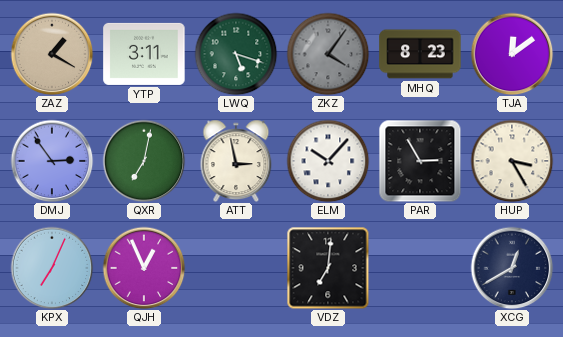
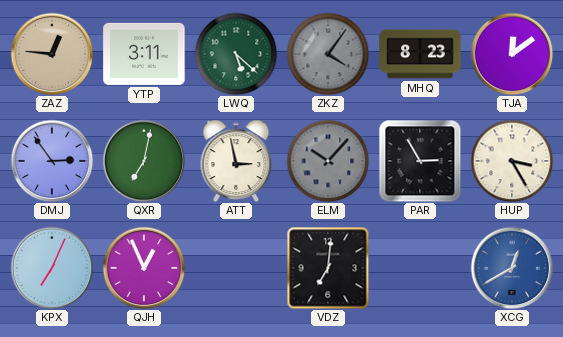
ZAZ: 1:20 -> 12:46 (52, 54)
LWQ: 5:18 -> 5:22 (236, 54)
ELM dial: white -> grey (328, 161)
XCG dial: navy -> blue (512, 268)
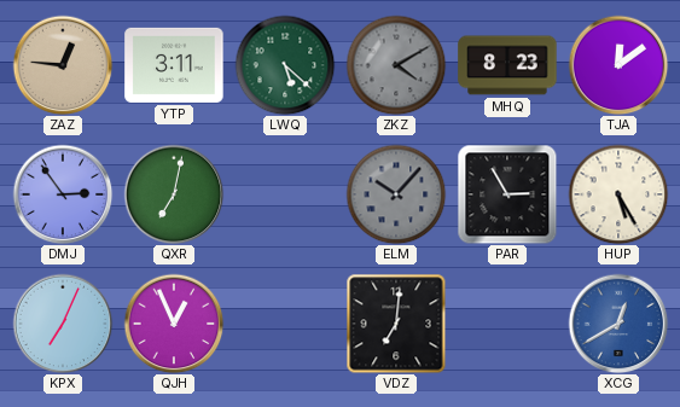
ZKZ: 4:06 -> 4:10 (396, 65)
ATT: 2:58 -> none (236, 161)
HUP: 3:25 -> 5:25 (618, 194)
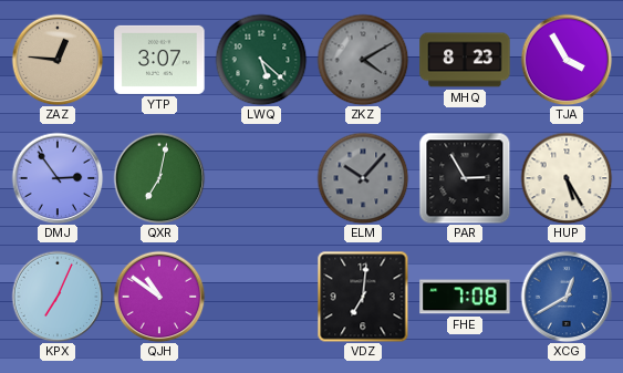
YTP: 3:11 -> 3:07 (159, 60)
TJA: 12:09 -> 3:55 (567, 60)
QJH: 12:56 -> 10:51 (159, 297)
FHE: none -> 7:08 (465, 297)
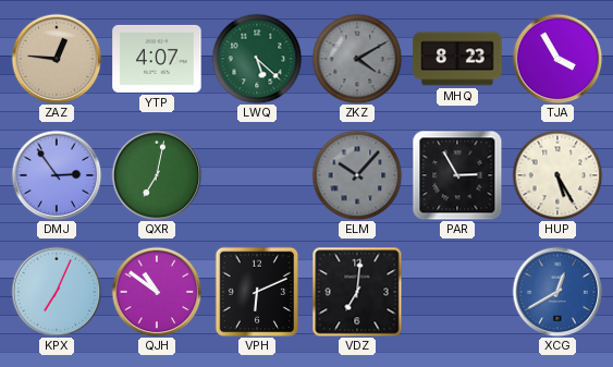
YTP: 3:07 -> 4:07 (157, 59)
VPH: none -> 6:11 (257, 292)
FHE: 7:08 -> none (465, 297)
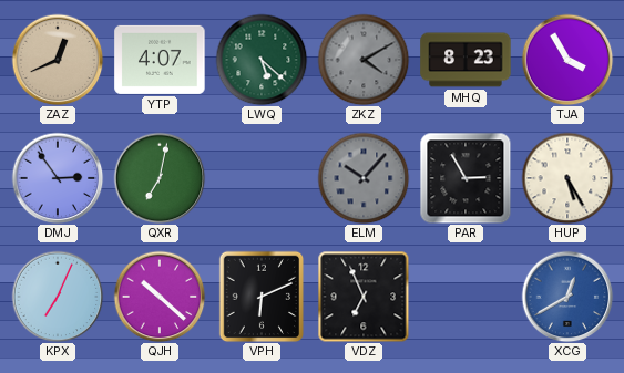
ZAZ: 12:46 -> 12:41 (58, 60)
QJH: 10:51 -> 10:22 (160, 297)
VDZ: 7:01 -> 6:56 (364, 297)
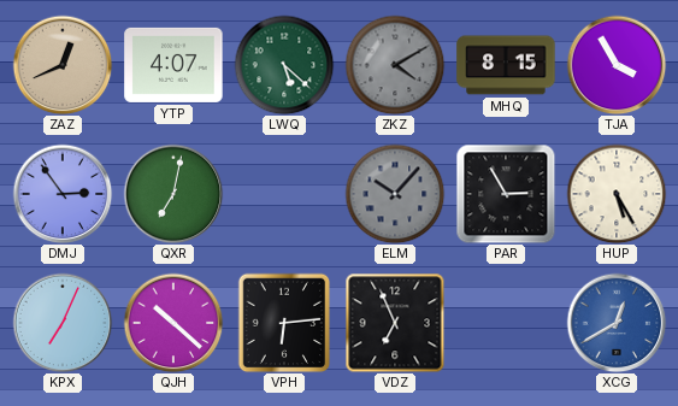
MHQ: 8:23 -> 8:15 (506, 65)
VPH: 6:11 -> 6:14 (284, 323)
